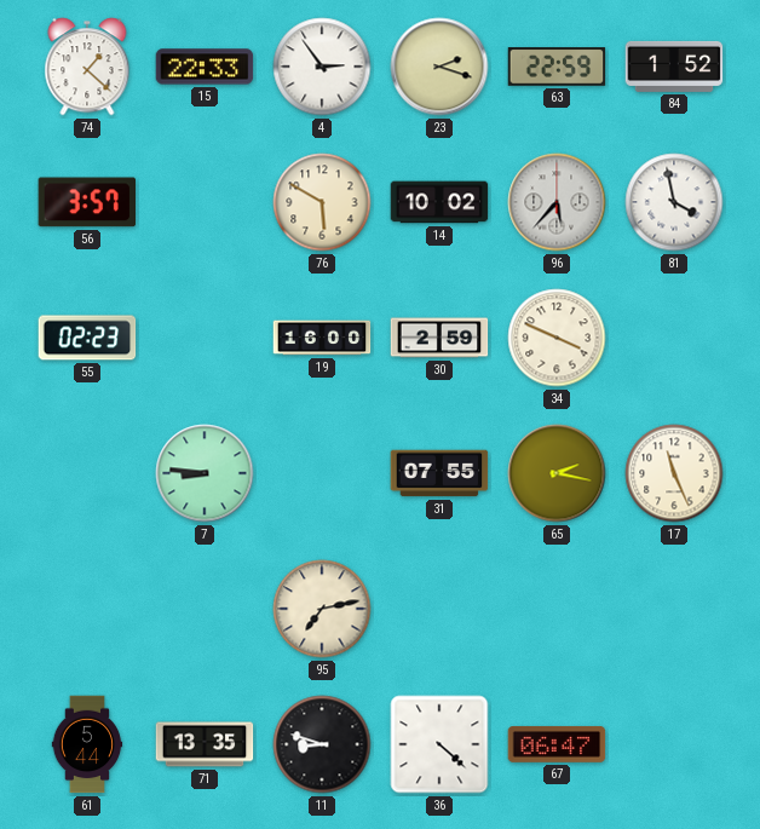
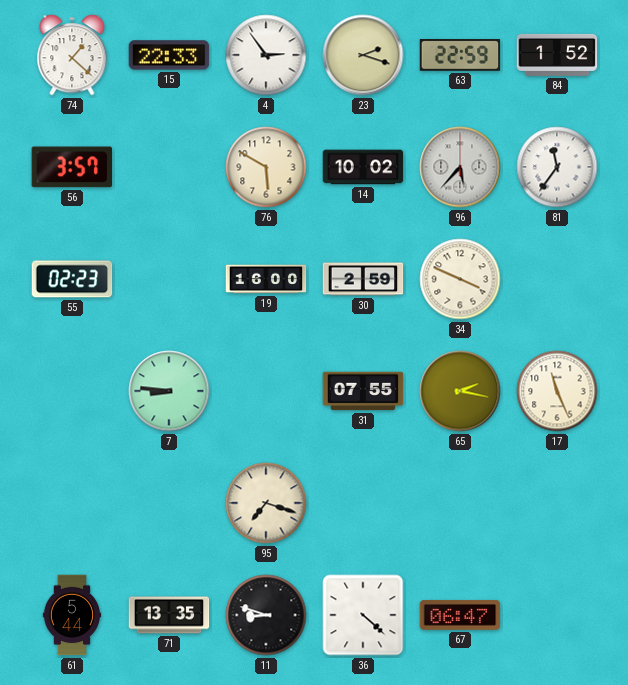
81: 3:58 -> 11:36 (557, 167)
95: 7:13 -> 7:18 (266, 503)
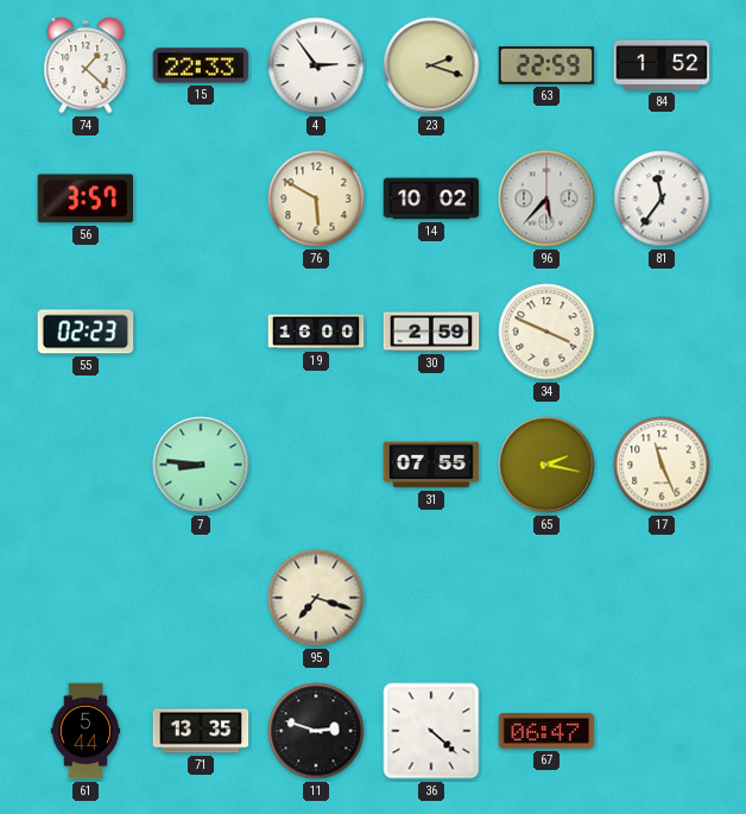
11: 8:48 -> 2:48 (316, 731)
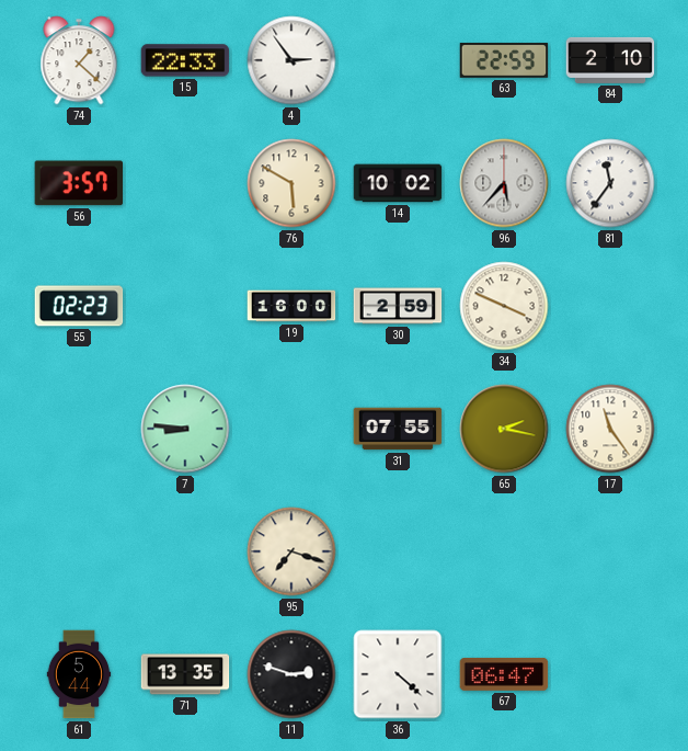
23: 2:18 -> none (431, 65)
84: 1:52 -> 2:10 (610, 60)
17: 11:26 -> 11:24 (610, 429)
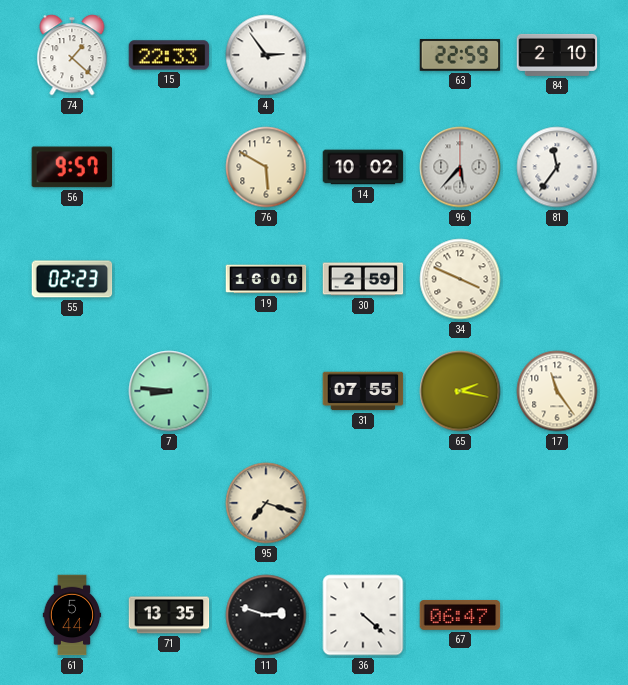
56: 3:57 -> 9:57 (72, 167)
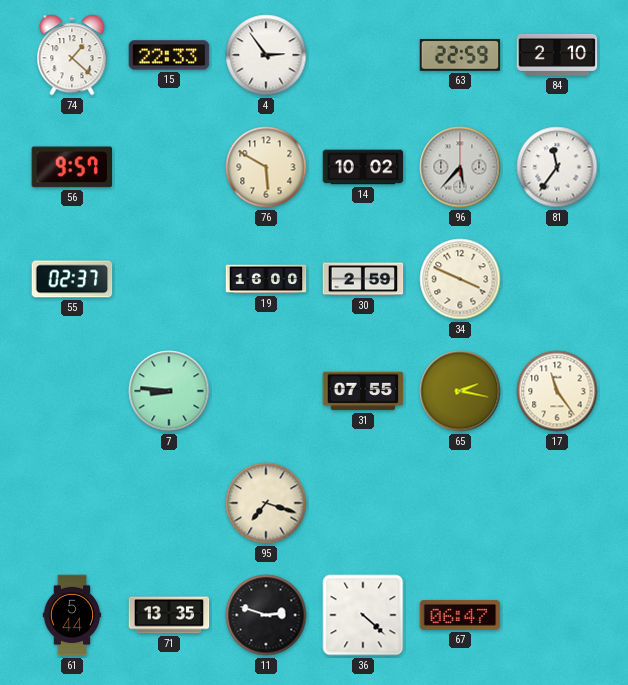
55: 02:23 -> 02:37 (72, 279)
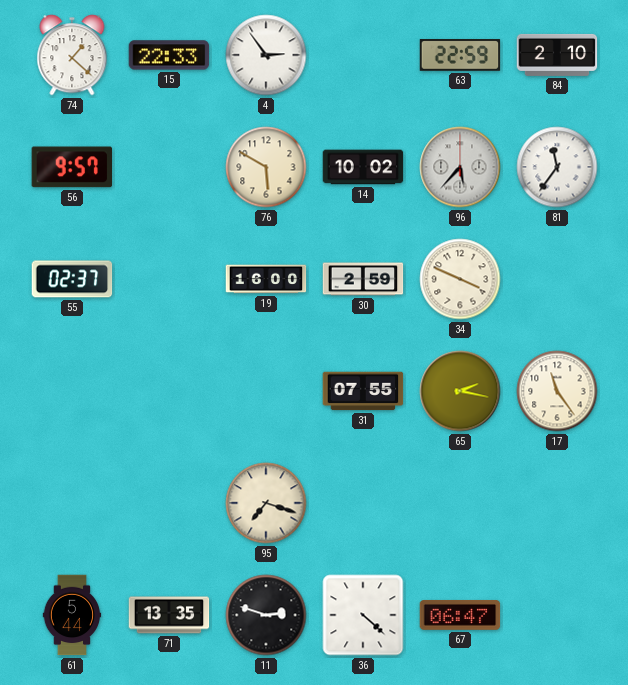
7: 8:46 -> none (169, 391)
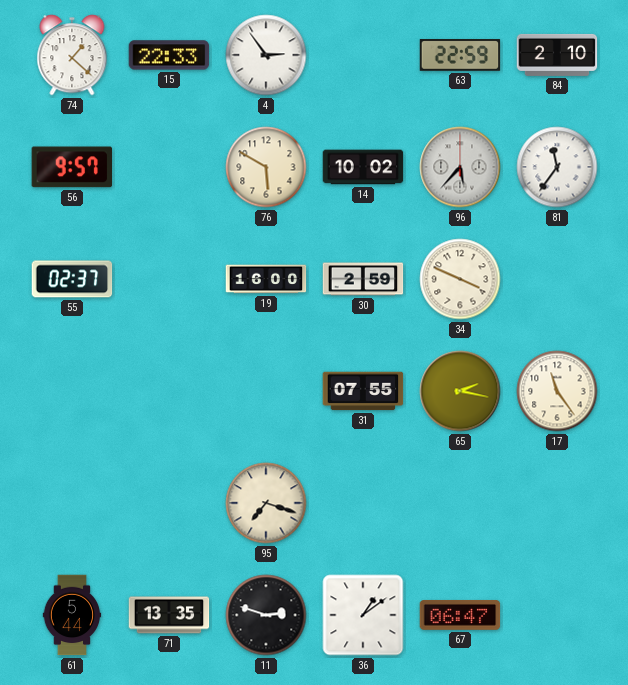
36: 4:22 -> 1:09 (363, 615)
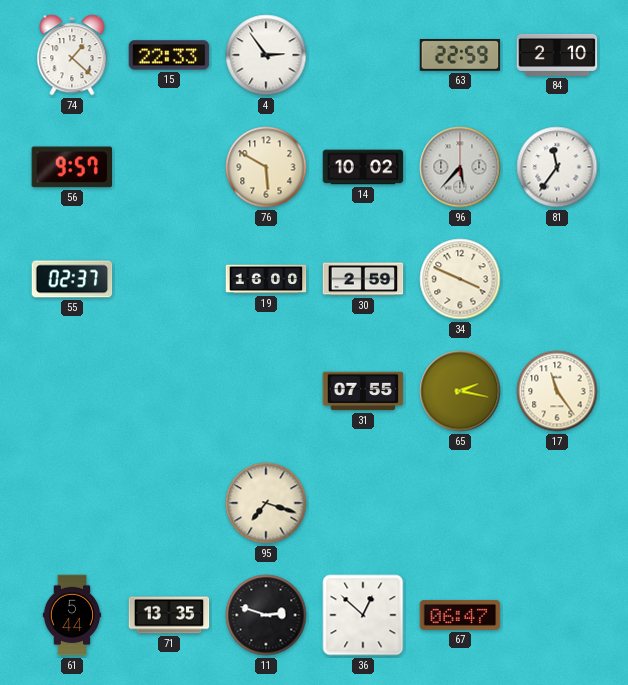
36: 1:09 -> 12:52 (363, 615)
